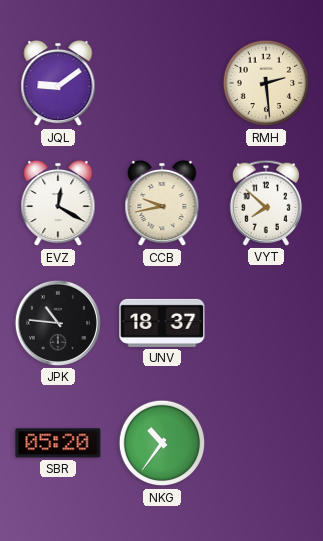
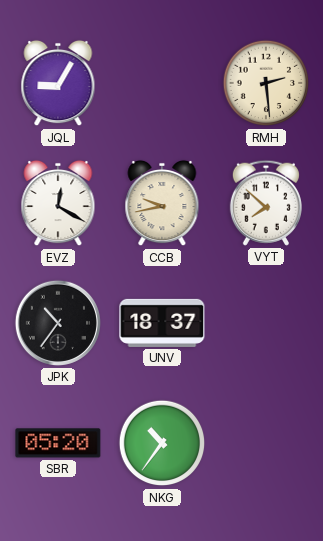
JQL: 9:09 -> 9:05 (58, 83)
JPK: 10:46 -> 10:36 (58, 323)
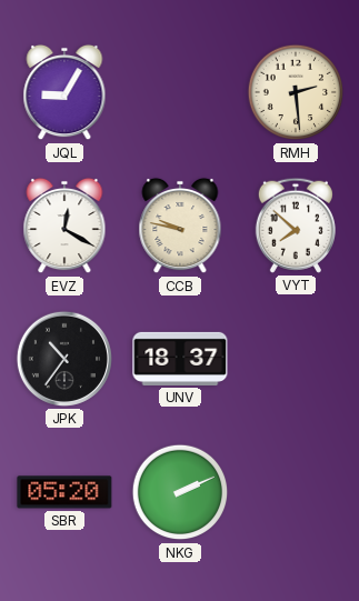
CCB: 9:43 -> 9:47 (180, 226)
NKG: 10:36 -> 2:11 (180, 492)
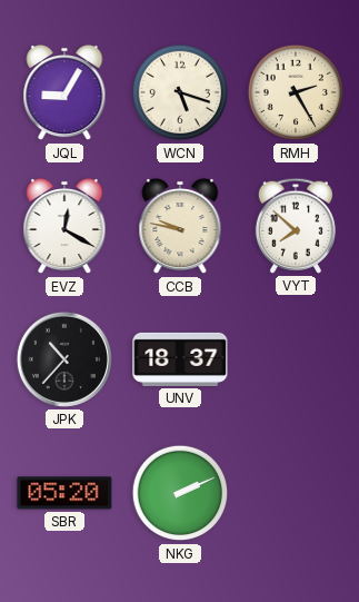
WCN: none -> 5:18 (180, 92)
RMH: 2:29 -> 2:25 (296, 92)
JPK: 10:36 -> 10:37 (64, 359)
